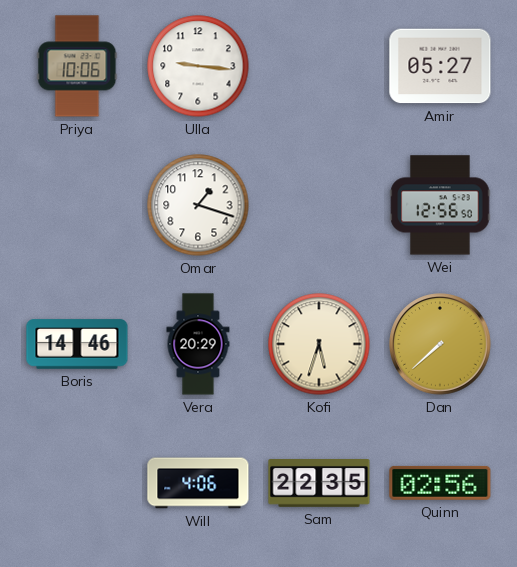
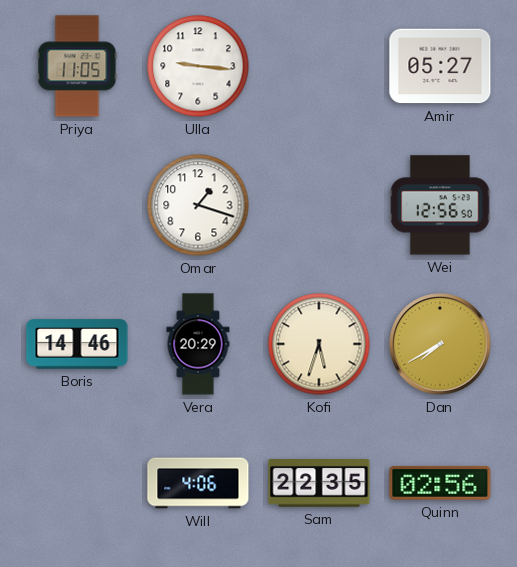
Priya: 10:06 -> 11:05 (77, 66)
Dan: 7:38 -> 7:40 (440, 344)
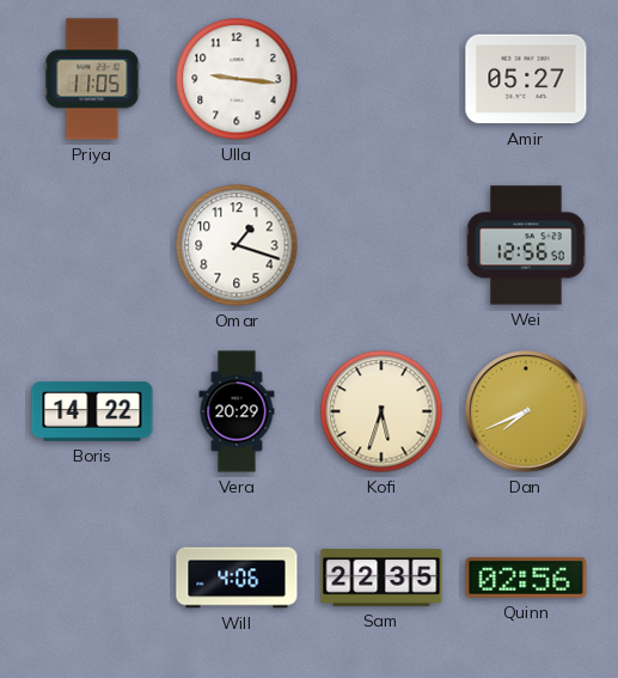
Boris: 14:46 -> 14:22 (92, 411)
Dan: 7:40 -> 7:41 (526, 411)
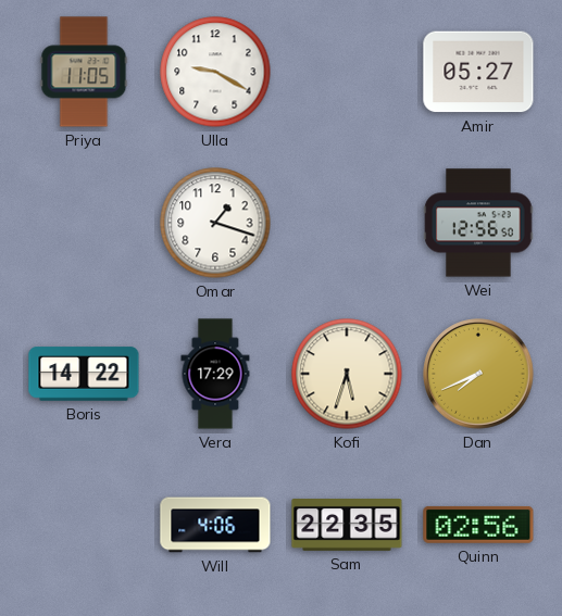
Ulla: 9:16 -> 9:20 (215, 72)
Vera: 20:29 -> 17:29 (215, 374)
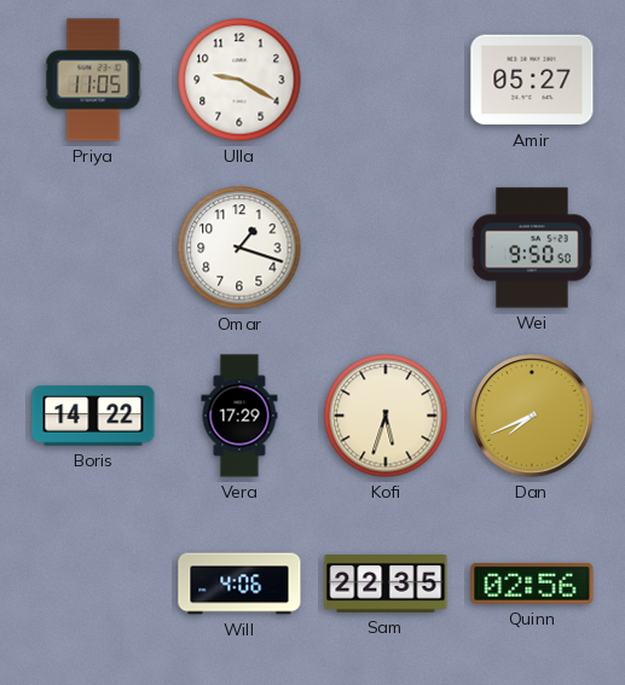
Wei: 12:56 -> 9:50 (532, 248)
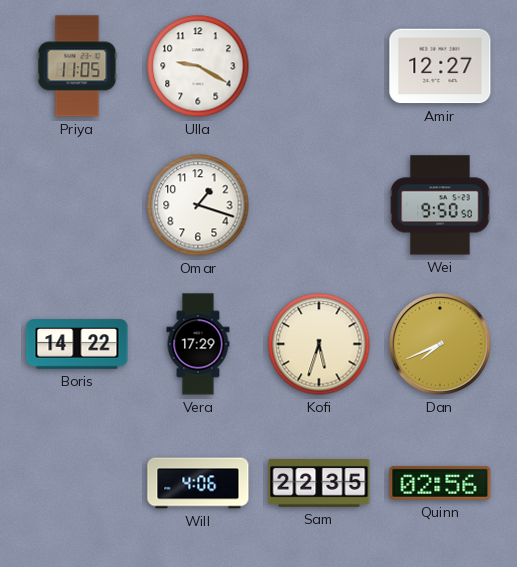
Amir: 05:27 -> 12:27 (440, 66)
